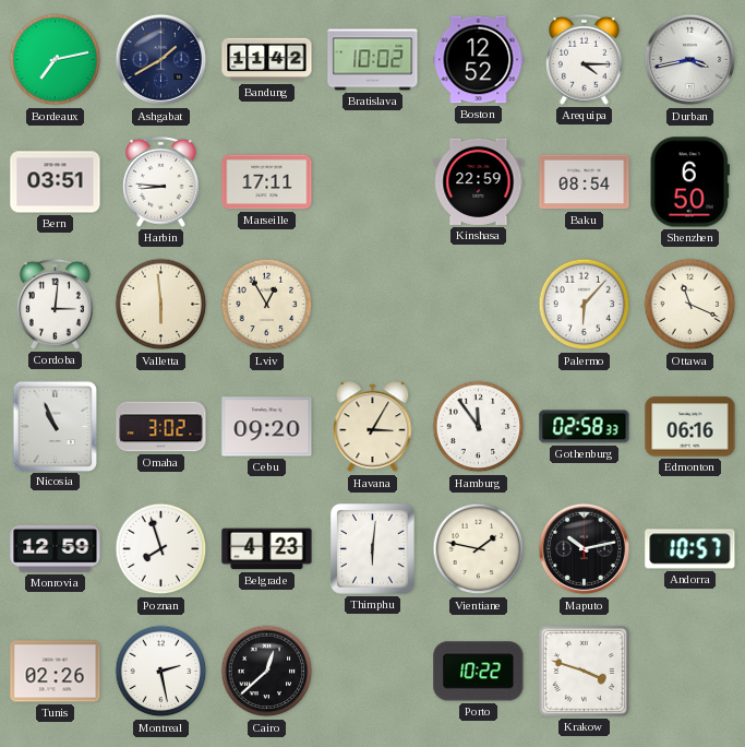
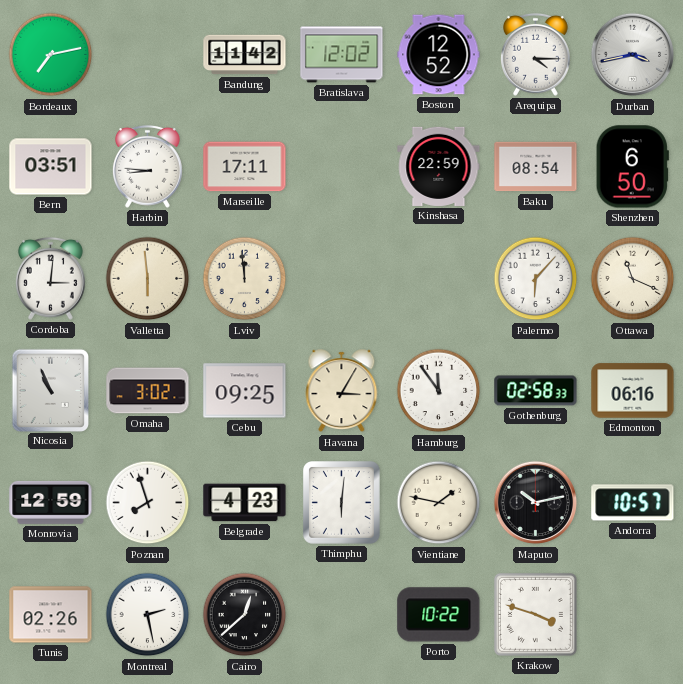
Ashgabat: 1:40 -> none (161, 60)
Bratislava: 10:02 -> 12:02 (342, 55)
Lviv: 12:55 -> 11:59 (245, 279)
Cebu: 09:20 -> 09:25 (245, 391)
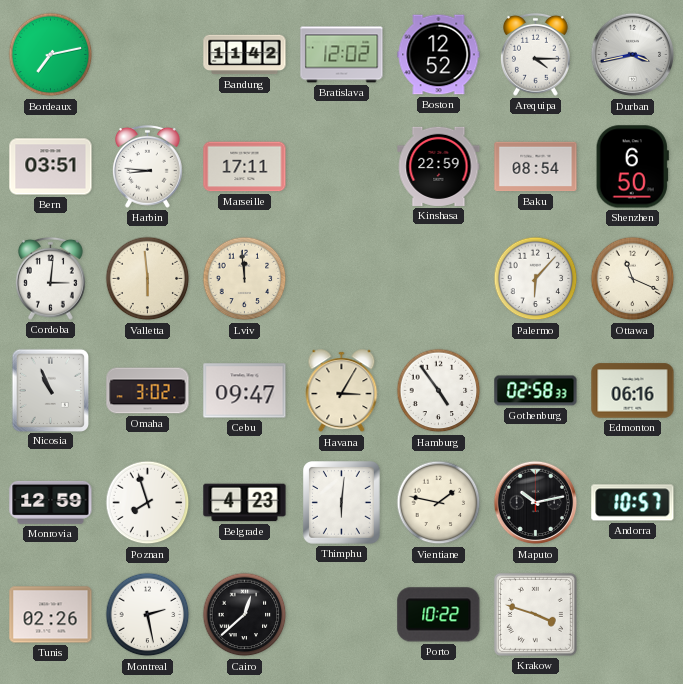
Cebu: 09:25 -> 09:47 (245, 391)
Hamburg: 11:54 -> 4:54 (439, 391)
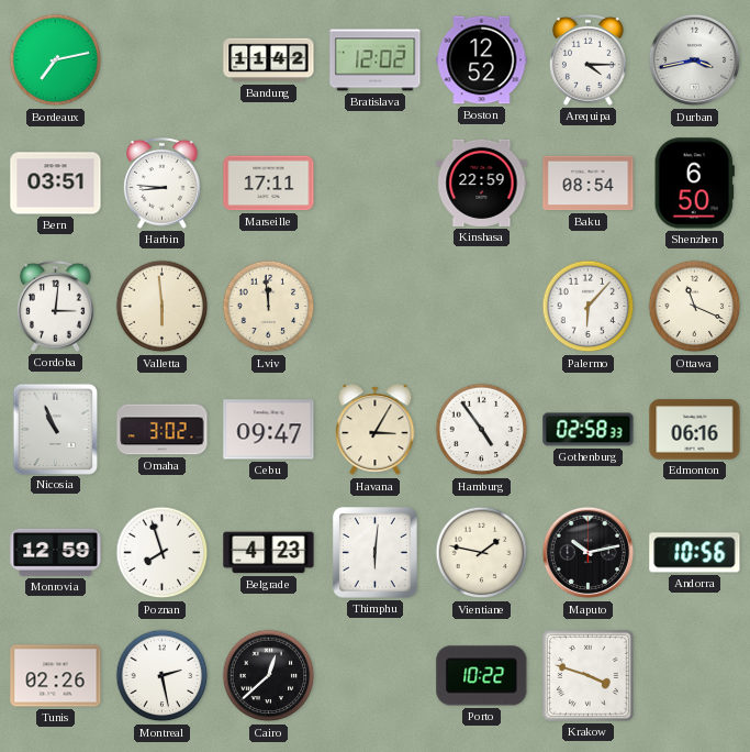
Andorra: 10:57 -> 10:56 (695, 553)
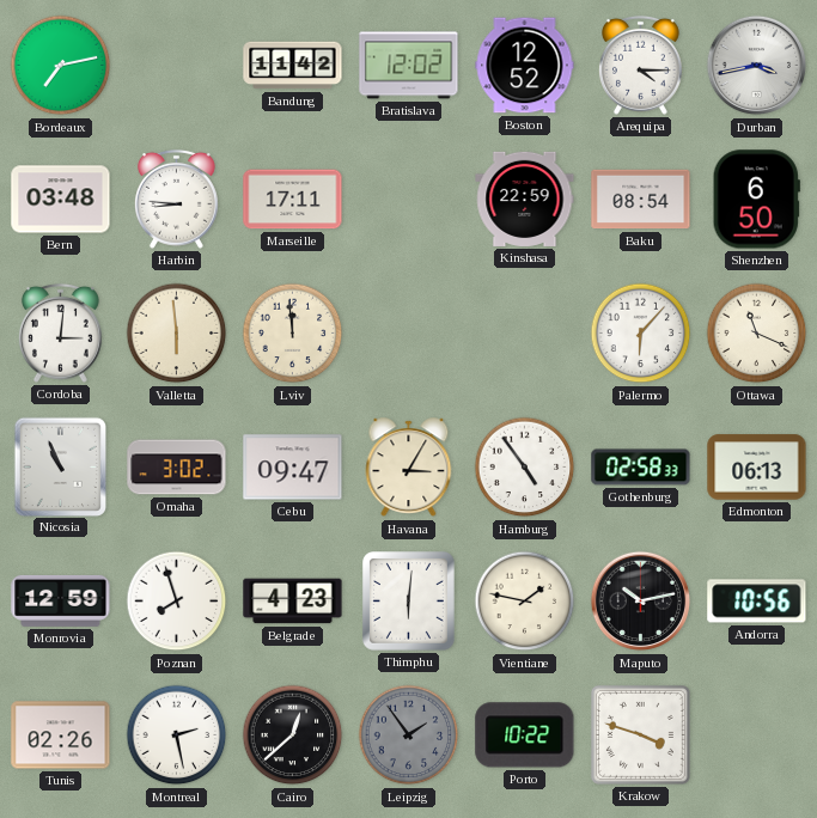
Bern: 03:51 -> 03:48 (61, 200)
Edmonton: 06:16 -> 06:13 (757, 468)
Leipzig: none -> 1:54 (409, 735)
